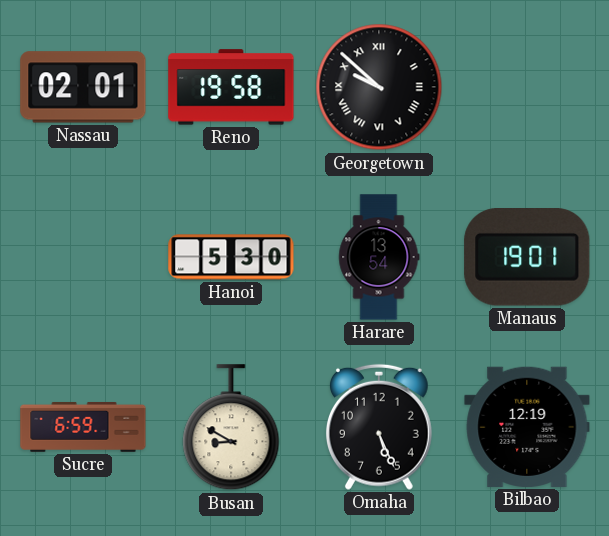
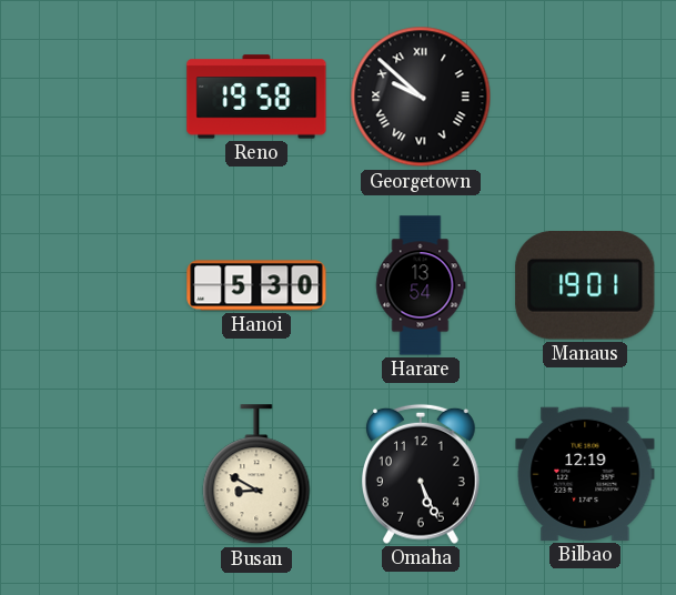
Nassau: 02:01 -> none (83, 87)
Sucre: 6:59 -> none (83, 427)
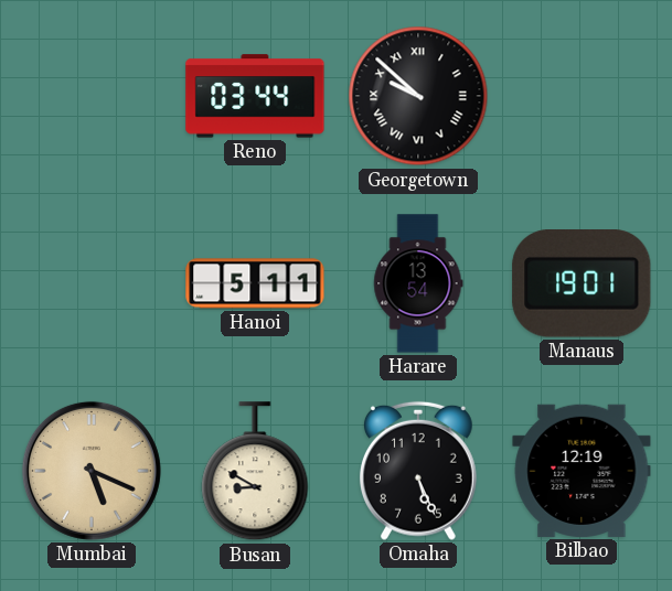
Reno: 19:58 -> 03:44 (255, 96)
Hanoi: 5:30 -> 5:11 (255, 283)
Mumbai: none -> 5:19 (92, 471)
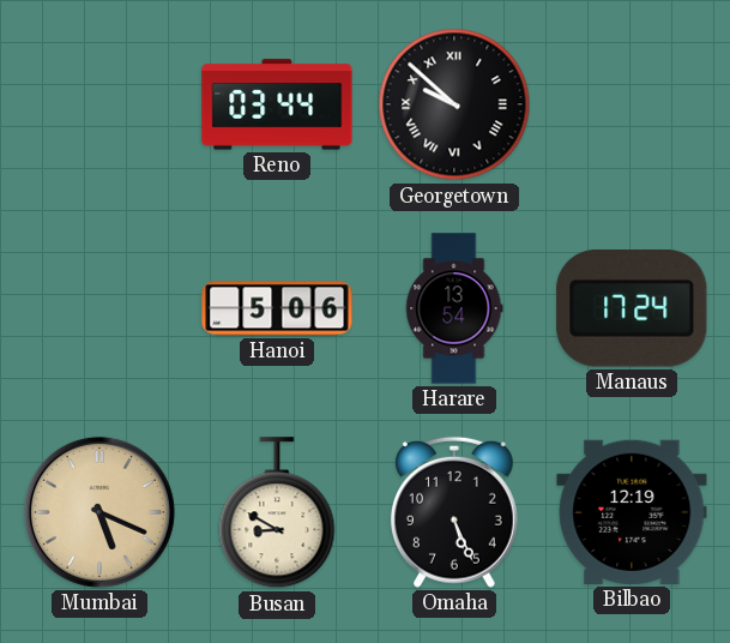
Hanoi: 5:11 -> 5:06 (277, 308)
Manaus: 19:01 -> 17:24 (632, 310)
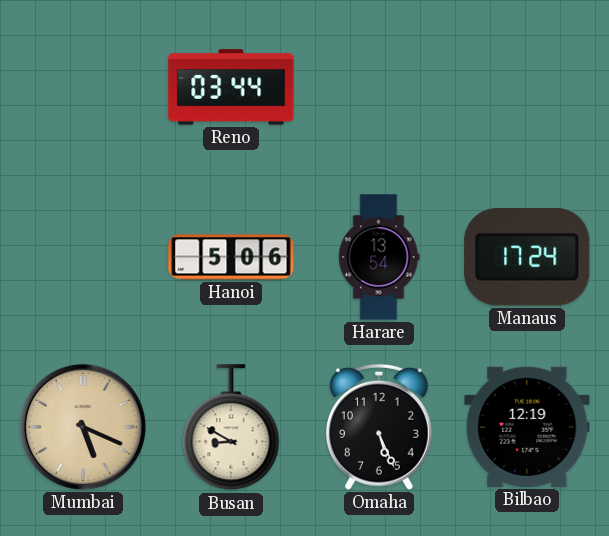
Georgetown: 9:52 -> none (454, 104)
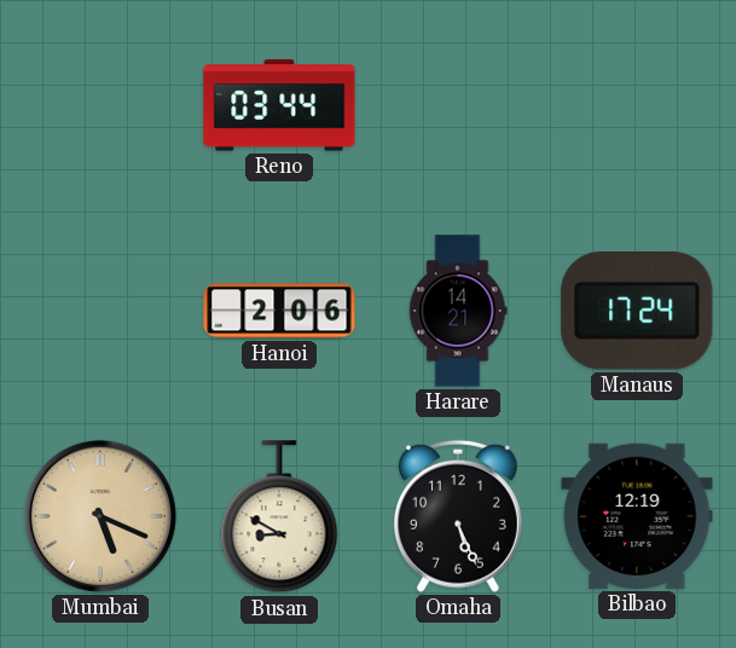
Hanoi: 5:06 -> 2:06 (279, 311)
Harare: 13:54 -> 14:21 (458, 311)
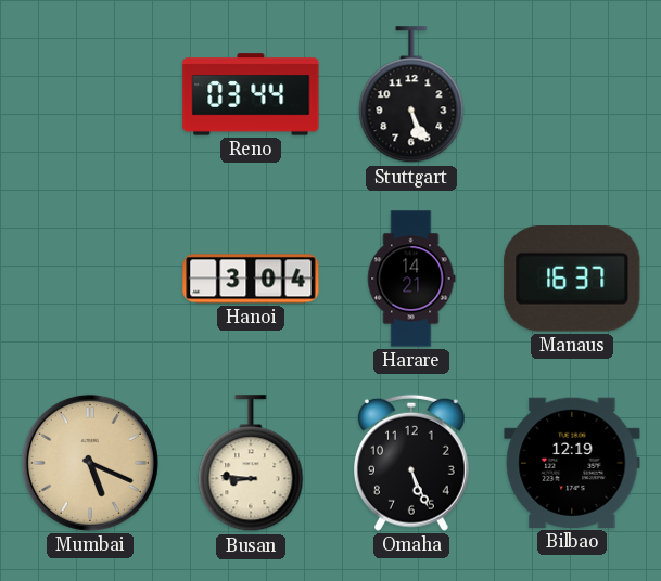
Stuttgart: none -> 5:26 (411, 95)
Hanoi: 2:06 -> 3:04 (251, 279)
Manaus: 17:24 -> 16:37 (572, 280)
Busan: 8:50 -> 8:46 (251, 464)
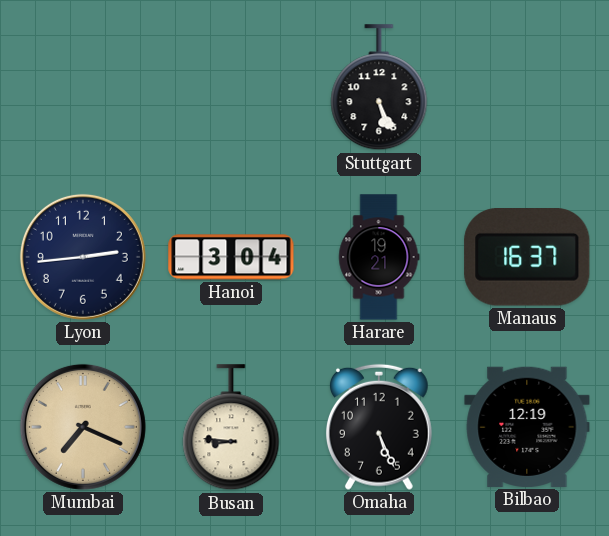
Reno: 03:44 -> none (251, 94)
Lyon: none -> 2:44 (83, 257)
Harare: 14:21 -> 19:21 (379, 257)
Mumbai: 5:19 -> 7:19 (83, 427)
